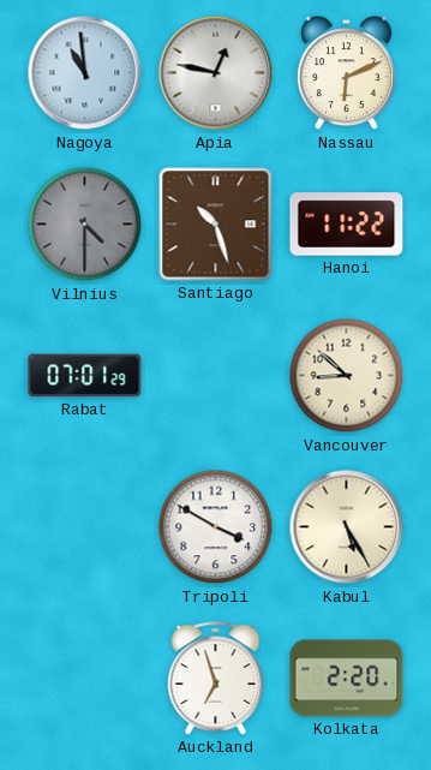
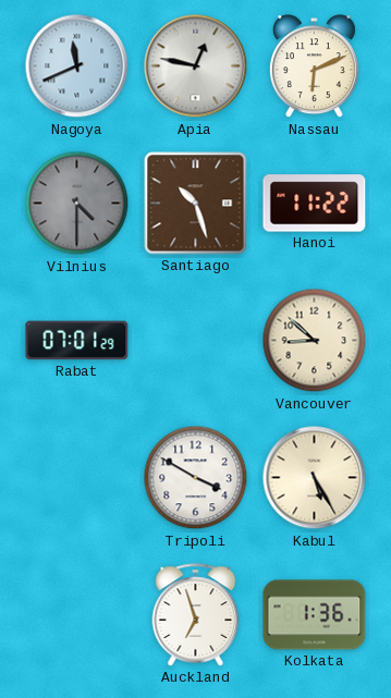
Nagoya: 10:59 -> 11:41 (77, 66)
Kolkata: 2:20 -> 1:36 (315, 615)
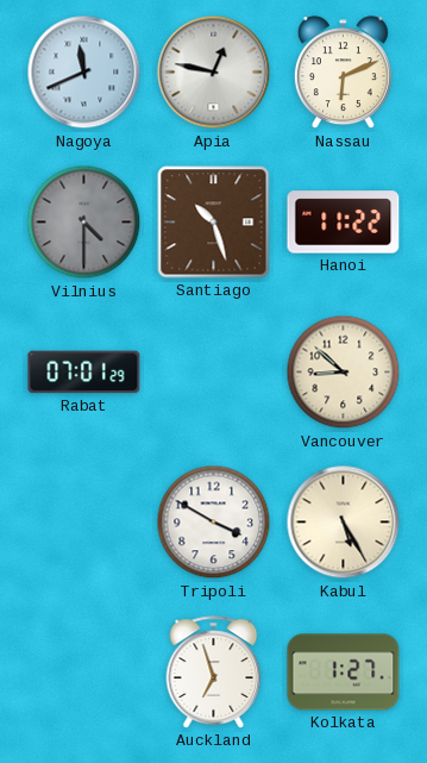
Kolkata: 1:36 -> 1:27 (344, 673)
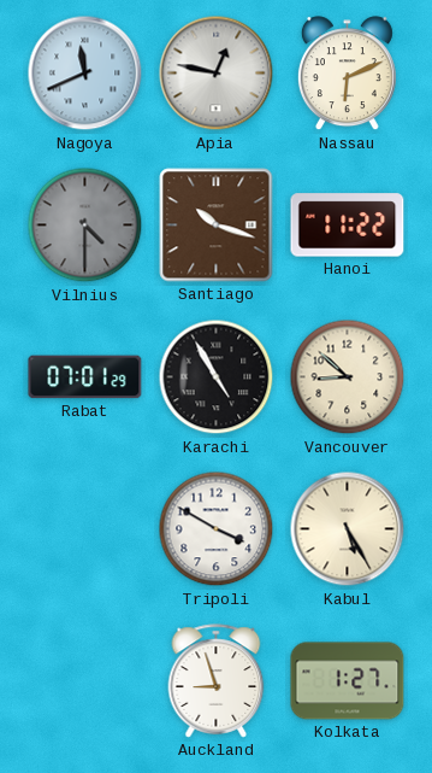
Santiago: 10:27 -> 10:18 (217, 226)
Karachi: none -> 4:55 (217, 377)
Auckland: 6:57 -> 8:57 (217, 681)
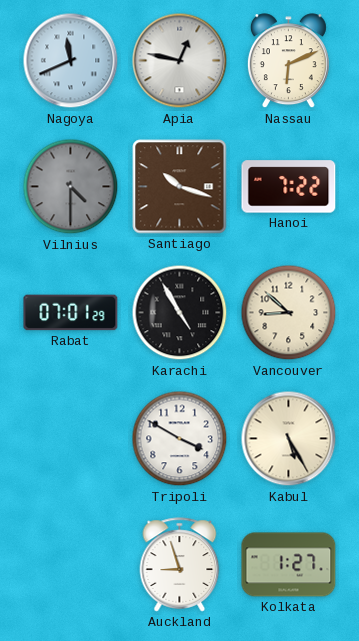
Hanoi: 11:22 -> 7:22 (289, 187)
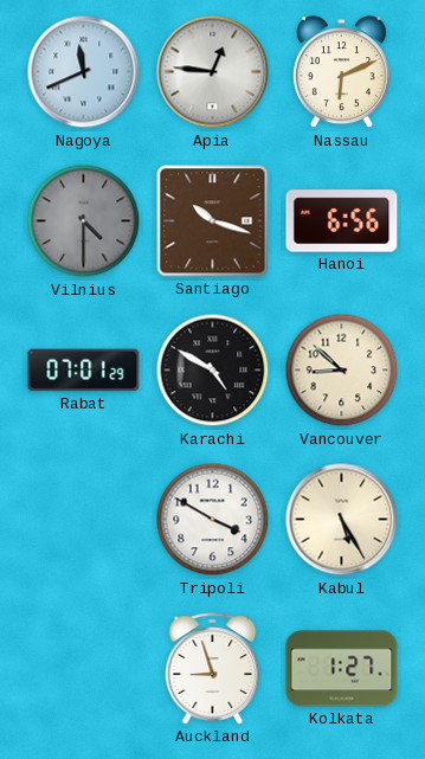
Apia: 12:47 -> 12:46 (213, 72)
Hanoi: 7:22 -> 6:56 (342, 221)
Karachi: 4:55 -> 4:50 (213, 371)
